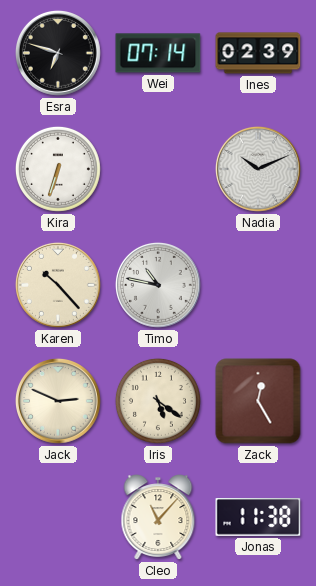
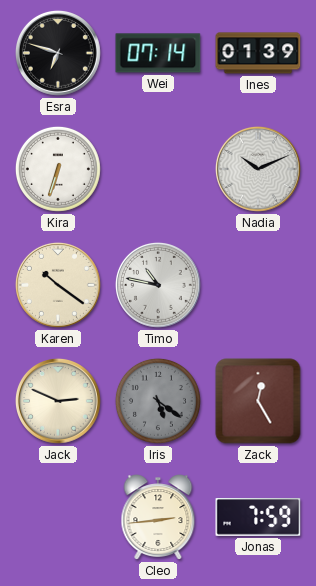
Ines: 02:39 -> 01:39 (258, 53)
Karen: 10:23 -> 10:21 (58, 285)
Iris dial: cream -> grey (158, 401)
Cleo: 11:07 -> 2:44 (158, 517)
Jonas: 11:38 -> 7:59 (258, 517)
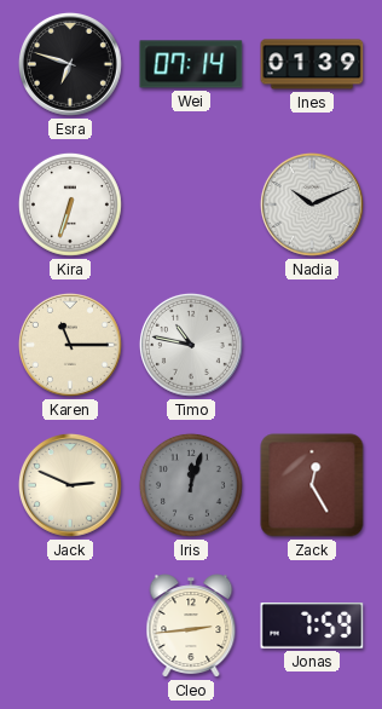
Karen: 10:21 -> 11:15 (70, 345)
Iris: 5:21 -> 12:03 (191, 485)
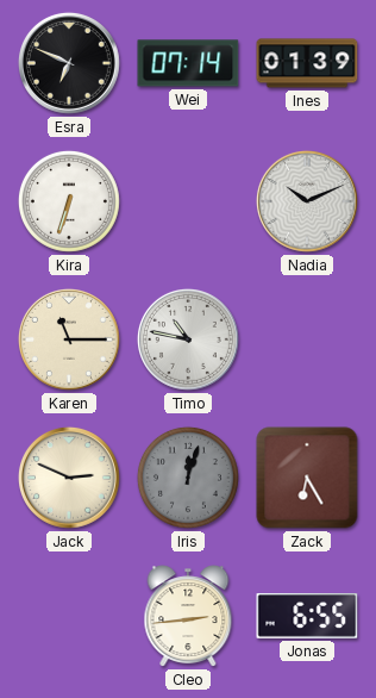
Esra: 6:48 -> 6:49 (69, 63)
Zack: 12:25 -> 6:25 (307, 478)
Jonas: 7:59 -> 6:55 (307, 616)
